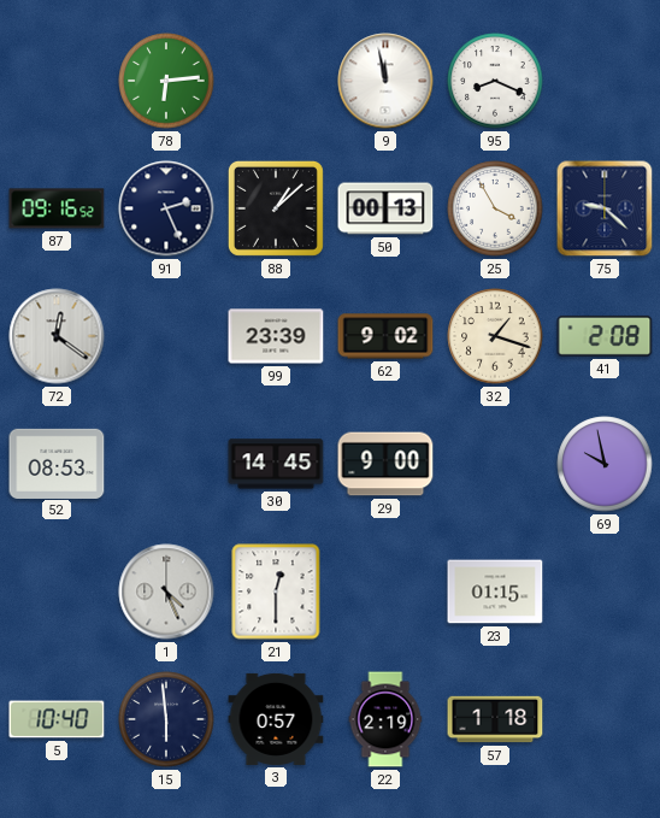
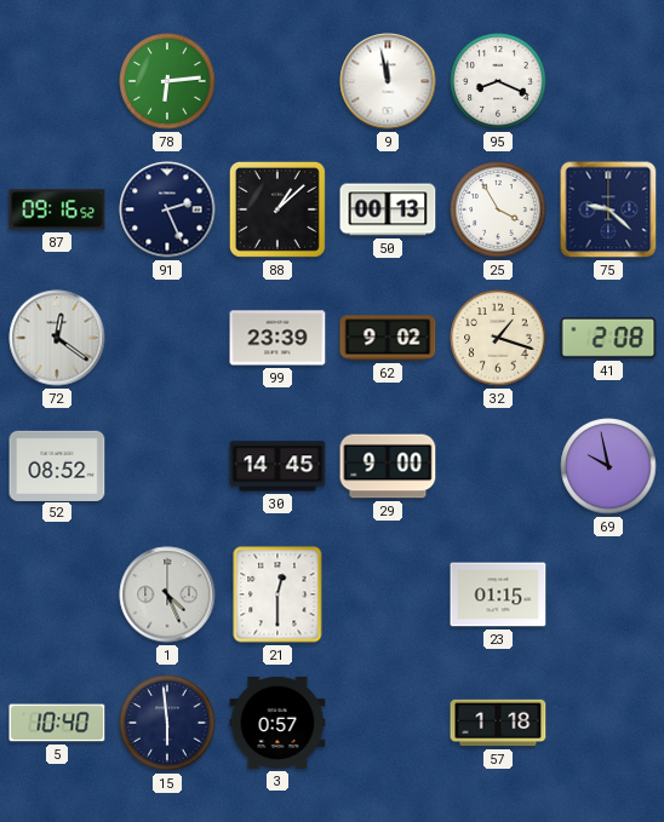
52: 08:53 -> 08:52 (57, 465)
22: 2:19 -> none (385, 719)
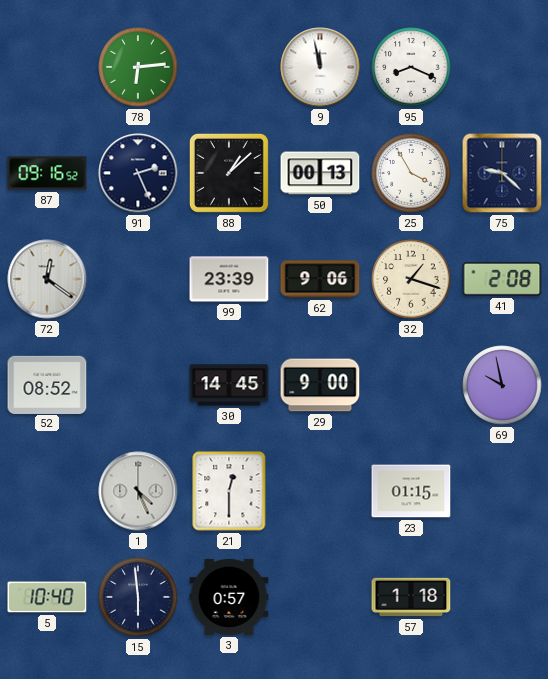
62: 9:02 -> 9:06 (320, 279)
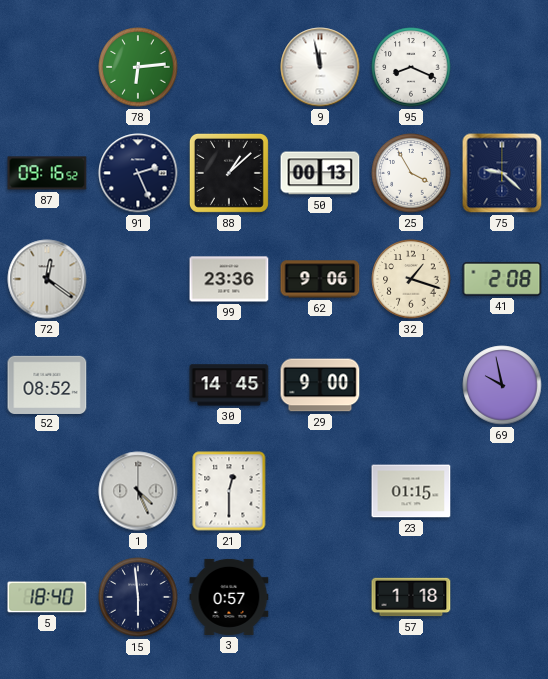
99: 23:39 -> 23:36 (229, 279)
5: 10:40 -> 18:40 (47, 597)
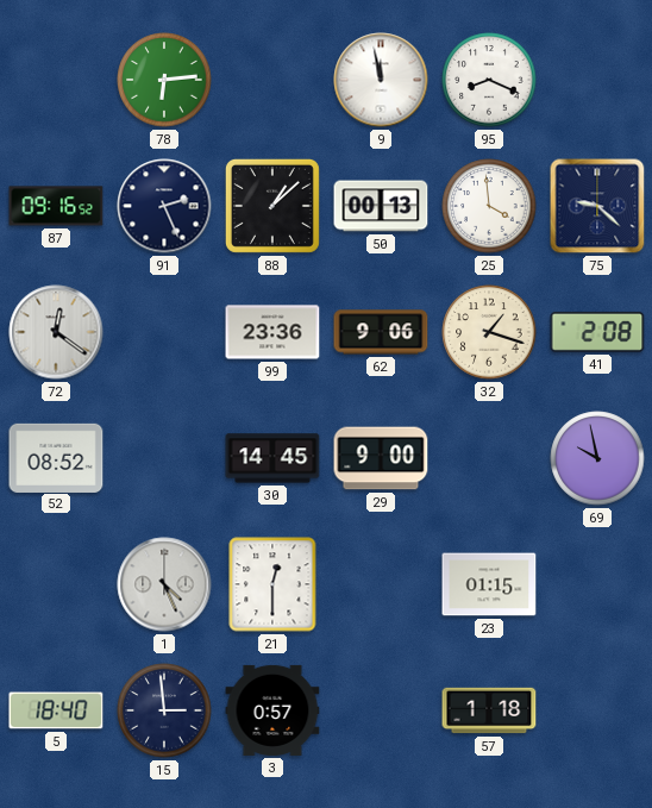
25: 3:55 -> 3:59 (489, 206)
15: 5:59 -> 2:59 (164, 710)
